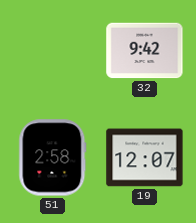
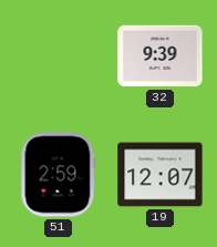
32: 9:42 -> 9:39 (161, 56)
51: 2:58 -> 2:59 (59, 175)
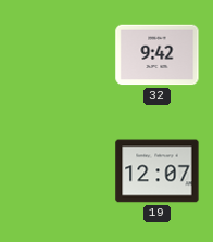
32: 9:39 -> 9:42 (158, 55)
51: 2:59 -> none (59, 175)
